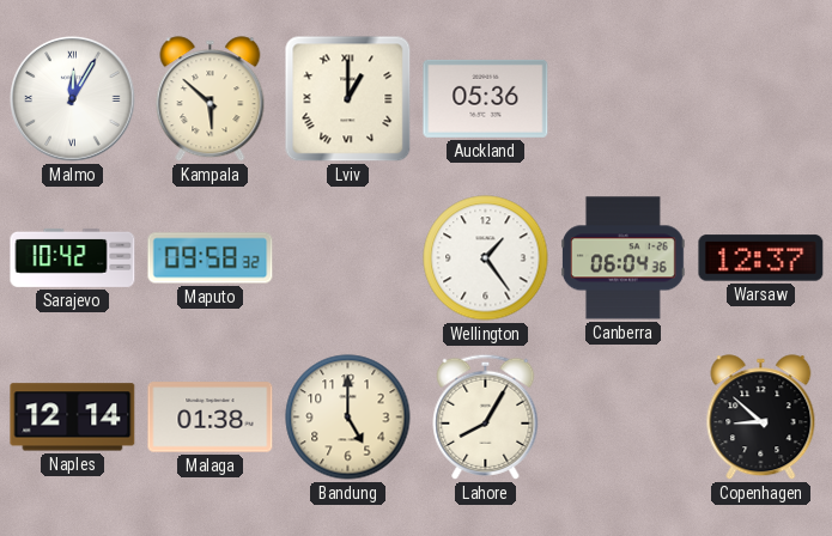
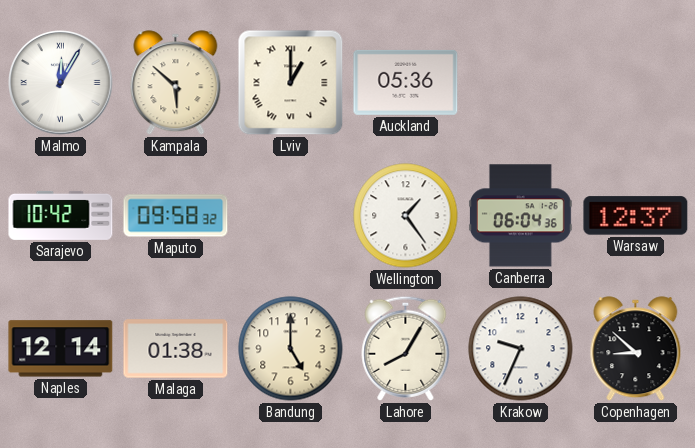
Krakow: none -> 9:34 (521, 349)
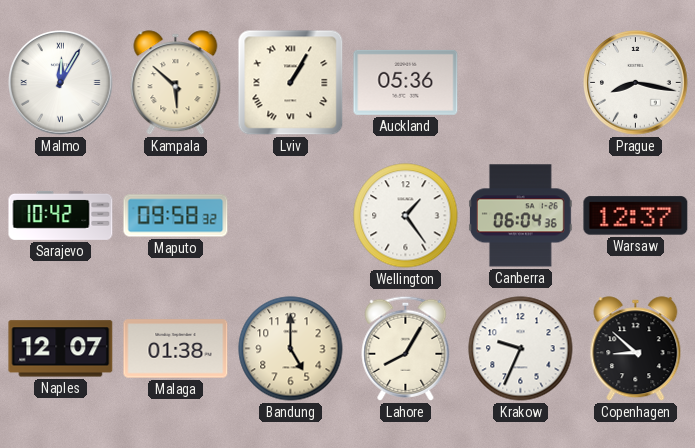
Lviv: 1:00 -> 1:05 (291, 83)
Prague: none -> 8:17 (636, 83)
Naples: 12:14 -> 12:07 (61, 349)
